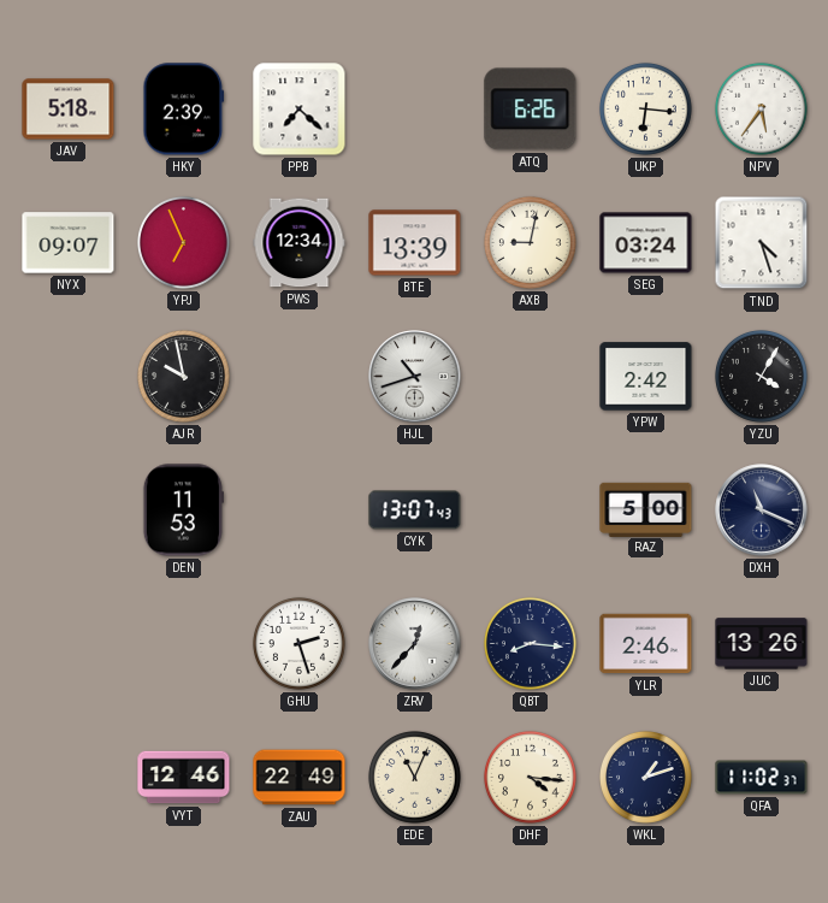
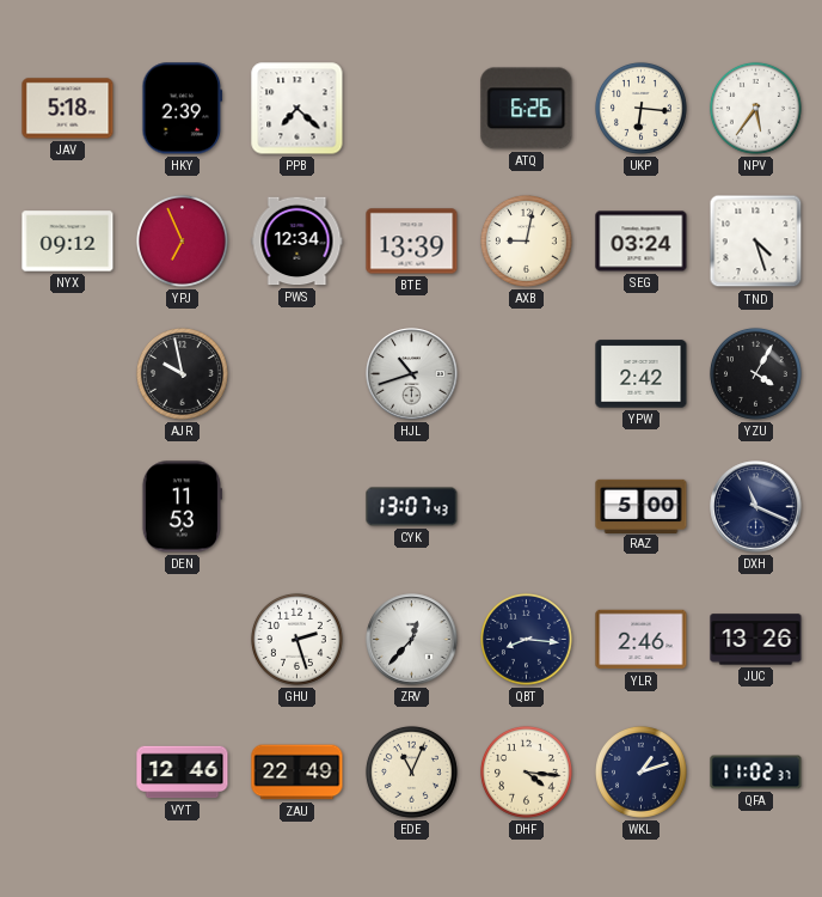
NYX: 09:07 -> 09:12 (68, 242)
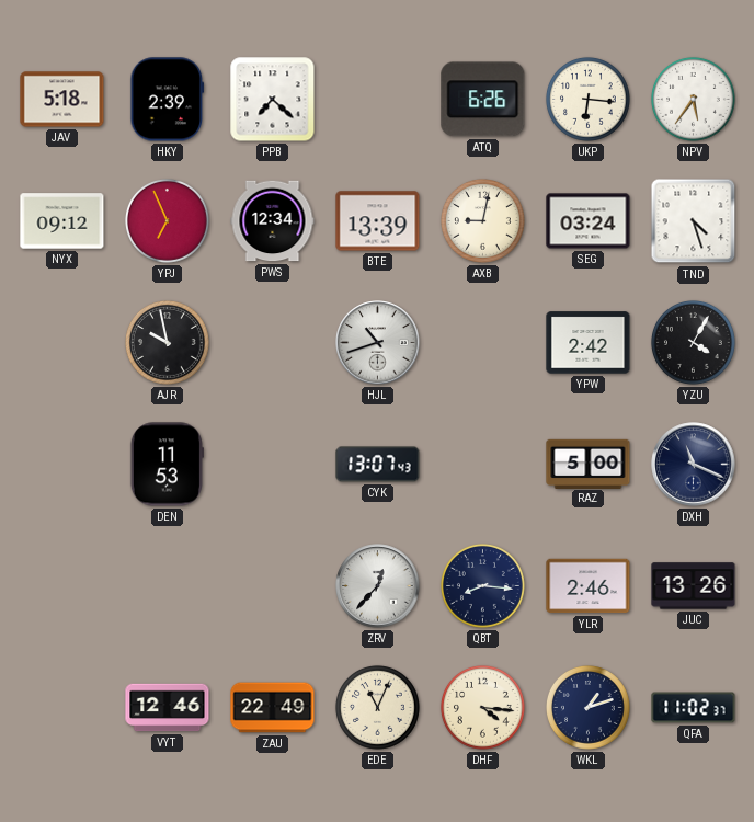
GHU: 2:27 -> none (296, 639)
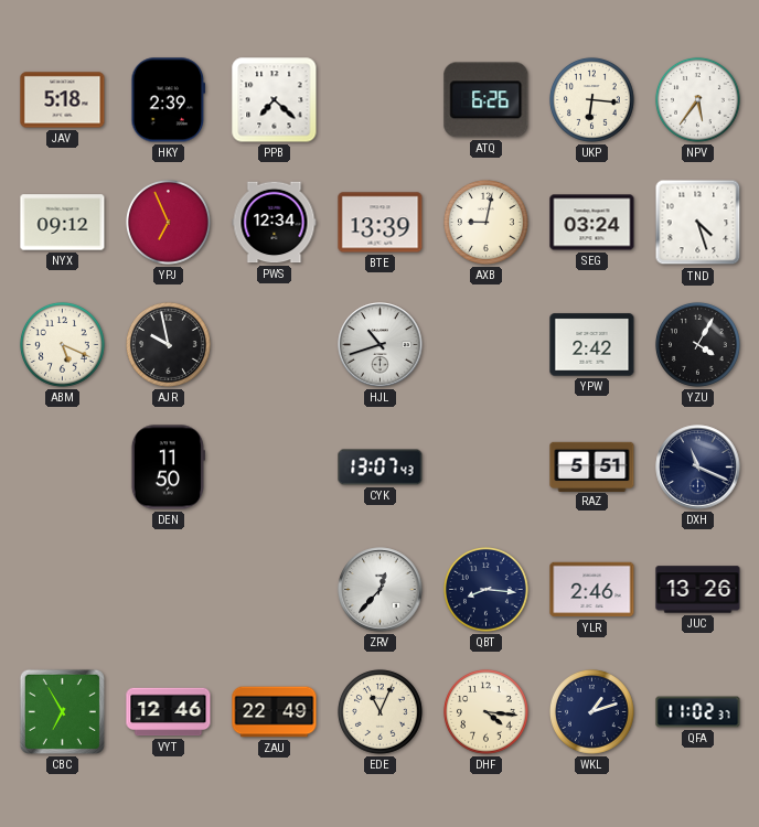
ABM: none -> 5:19 (62, 344)
DEN: 11:53 -> 11:50 (168, 468)
RAZ: 5:00 -> 5:51 (592, 466)
CBC: none -> 6:55 (62, 711)
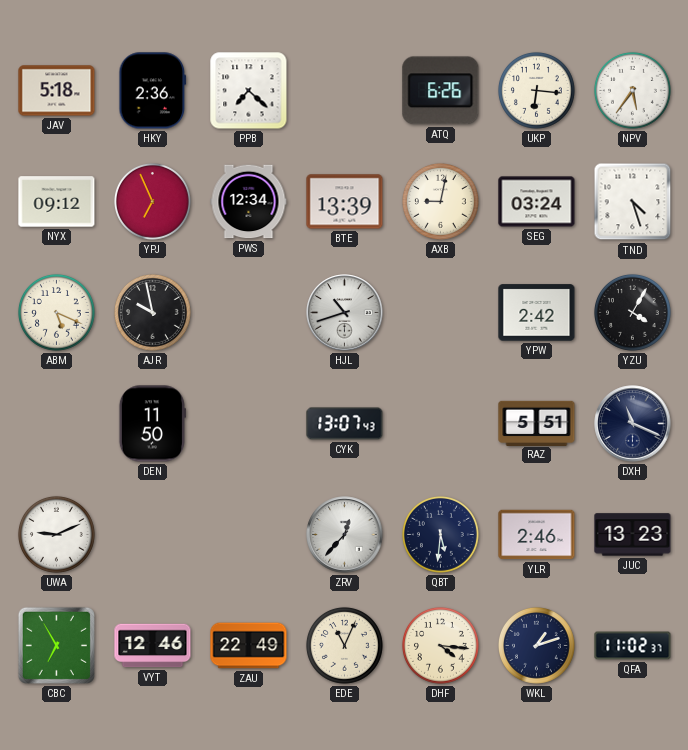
HKY: 2:39 -> 2:36 (153, 91)
UWA: none -> 9:11 (56, 534)
QBT: 8:16 -> 5:31 (440, 534)
JUC: 13:26 -> 13:23 (633, 535)
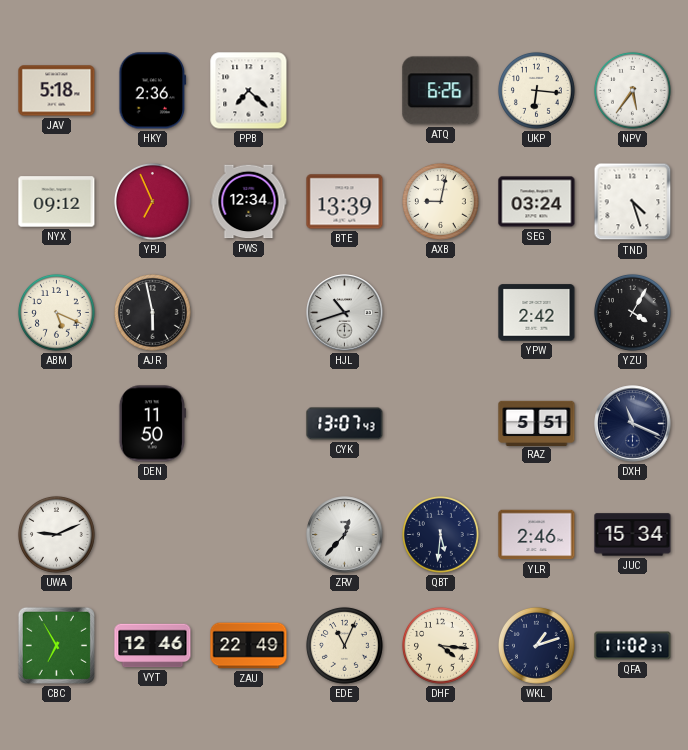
AJR: 9:58 -> 5:58 (152, 312)
JUC: 13:23 -> 15:34 (633, 535)
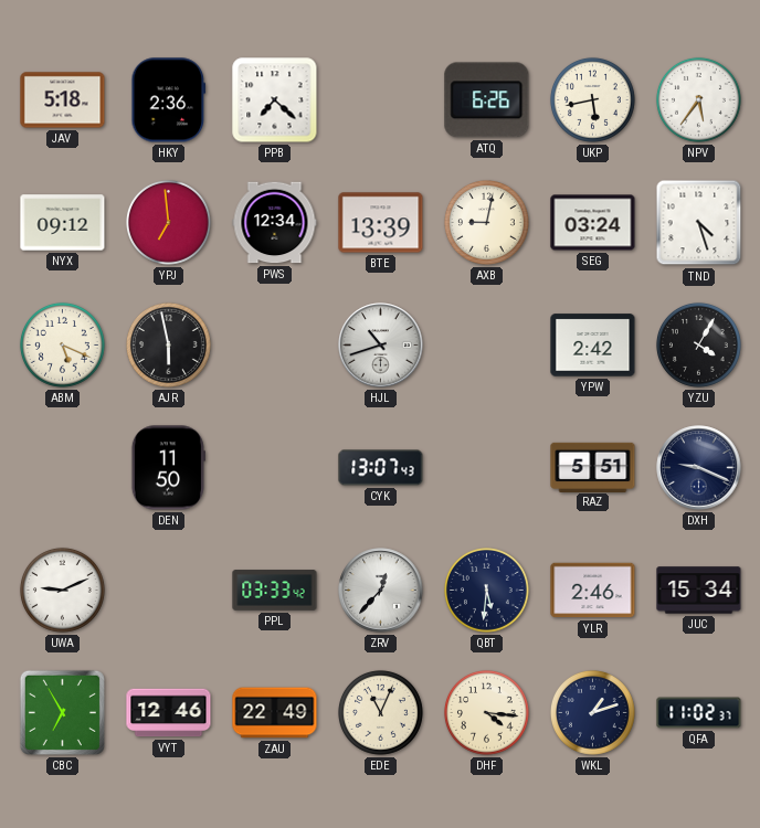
UKP: 6:16 -> 5:43 (592, 99)
YPJ: 6:56 -> 6:59 (168, 222)
DXH: 11:19 -> 9:19 (699, 468)
PPL: none -> 03:33 (275, 591)
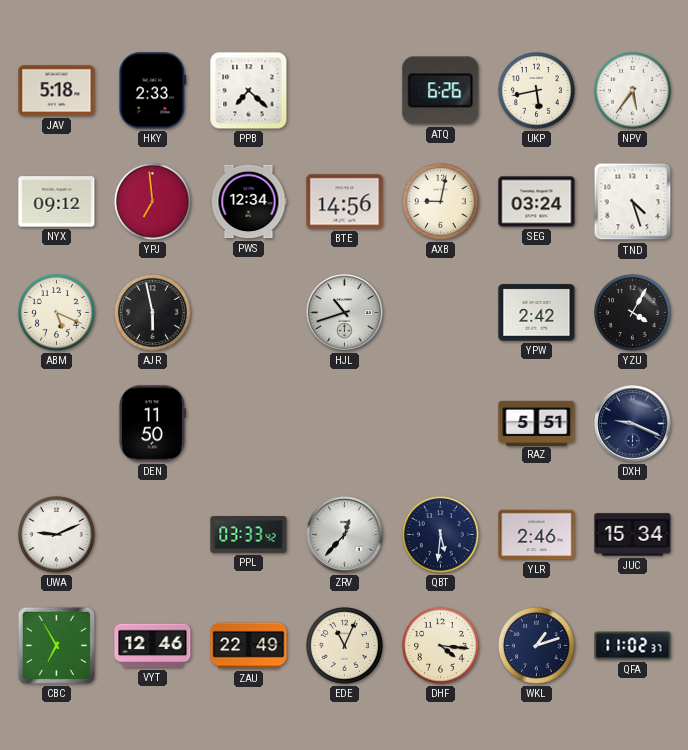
HKY: 2:36 -> 2:33 (153, 91)
BTE: 13:39 -> 14:56 (345, 202)
CYK: 13:07 -> none (381, 468)
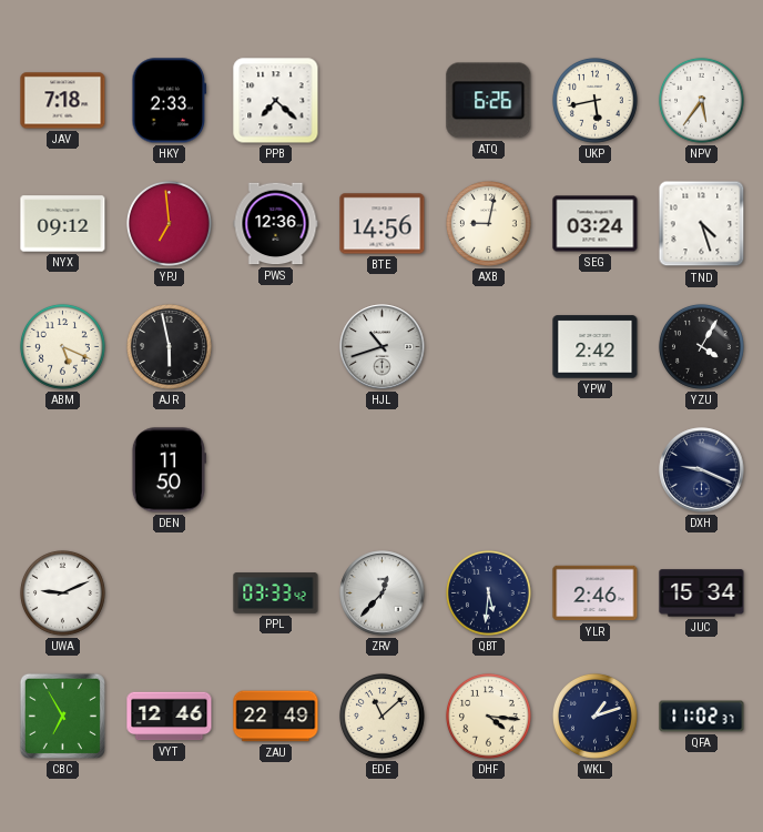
JAV: 5:18 -> 7:18 (63, 101)
PWS: 12:34 -> 12:36 (276, 224)
RAZ: 5:51 -> none (537, 423)
EDE: 11:04 -> 11:08 (381, 716)
